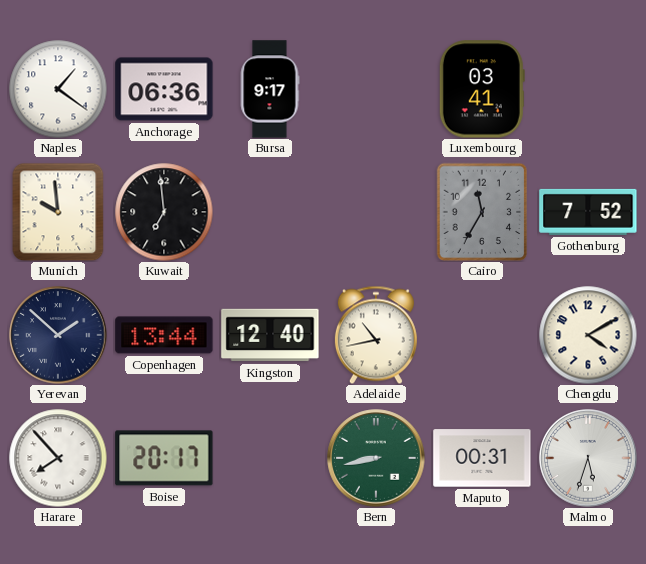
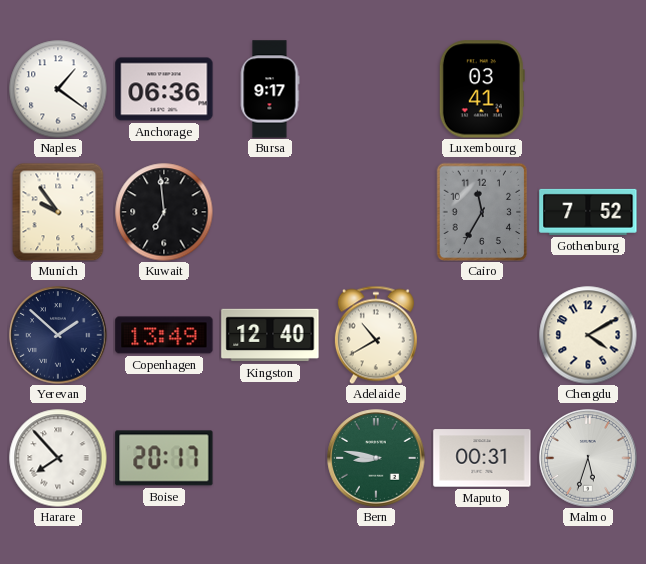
Munich: 9:59 -> 9:54 (58, 212)
Copenhagen: 13:44 -> 13:49 (164, 335)
Adelaide: 10:43 -> 10:40 (376, 335)
Bern: 8:43 -> 8:47 (376, 458)
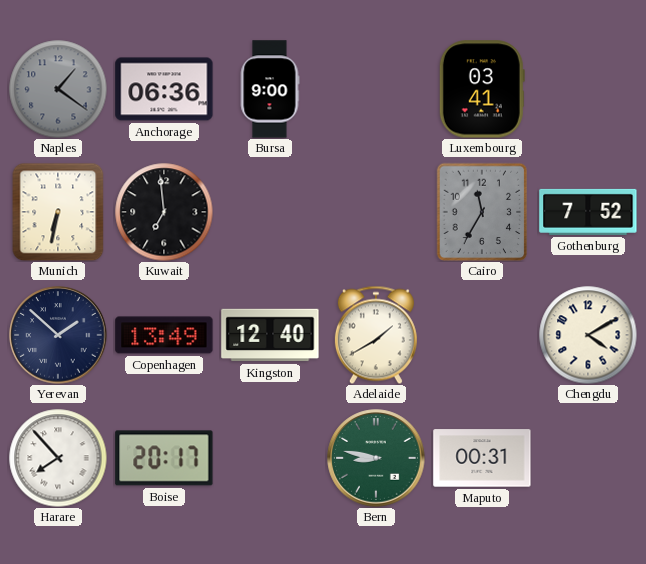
Naples dial: white -> grey (58, 89)
Bursa: 9:17 -> 9:00 (270, 89)
Munich: 9:54 -> 6:32 (58, 212)
Adelaide: 10:40 -> 1:40 (376, 335)
Malmo: 5:33 -> none (588, 458)
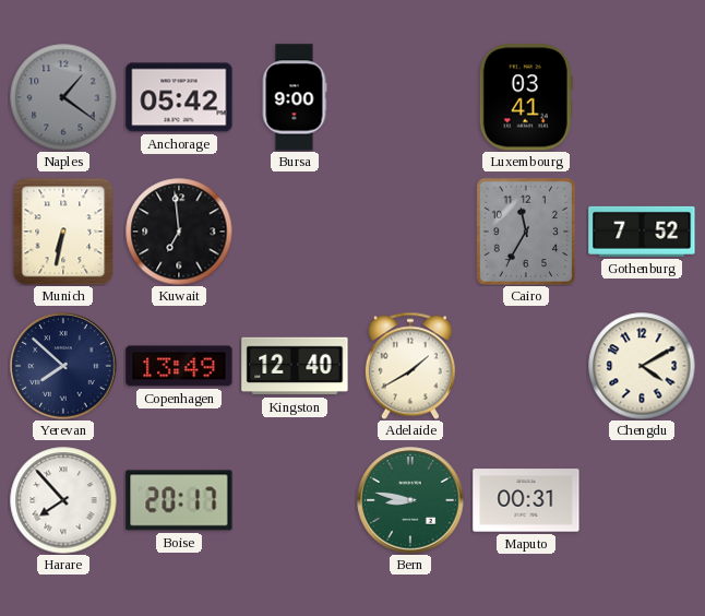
Anchorage: 06:36 -> 05:42 (179, 97)
Yerevan: 1:52 -> 7:52 (63, 366)
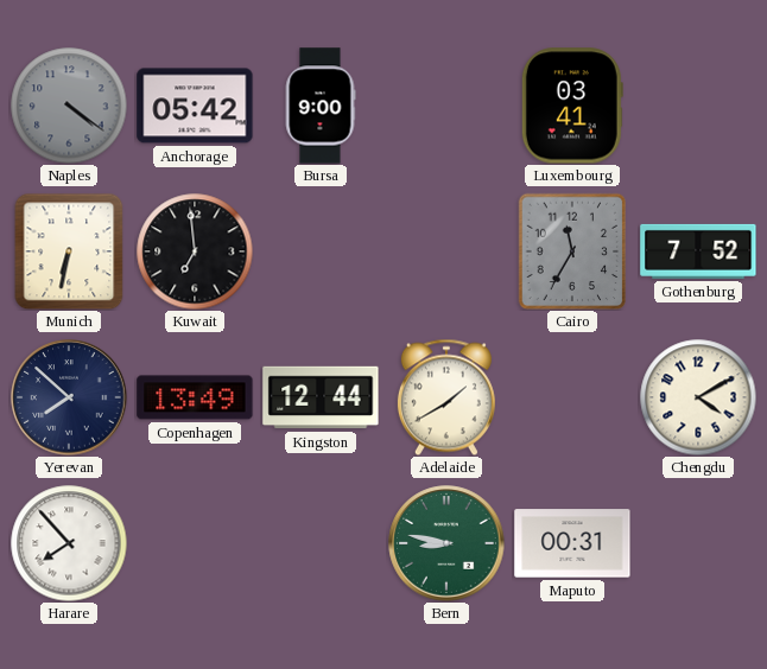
Naples: 1:21 -> 4:21 (69, 106)
Kingston: 12:40 -> 12:44 (321, 397)
Boise: 20:17 -> none (179, 500)
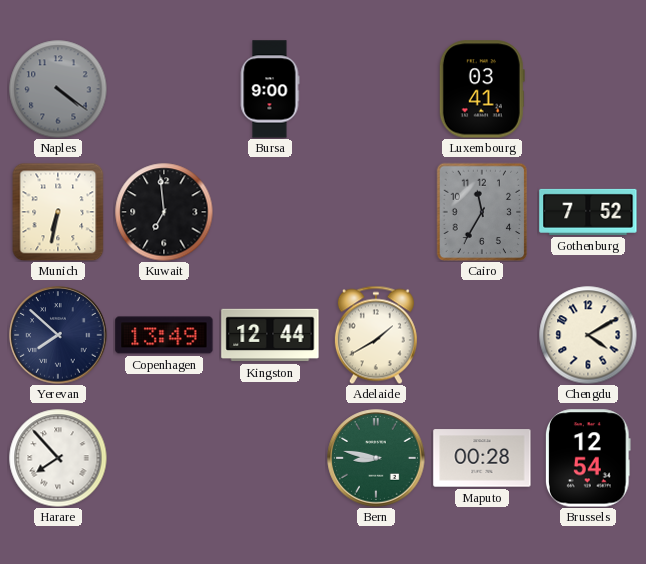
Anchorage: 05:42 -> none (195, 106)
Maputo: 00:31 -> 00:28 (482, 458)
Brussels: none -> 12:54 (588, 458)
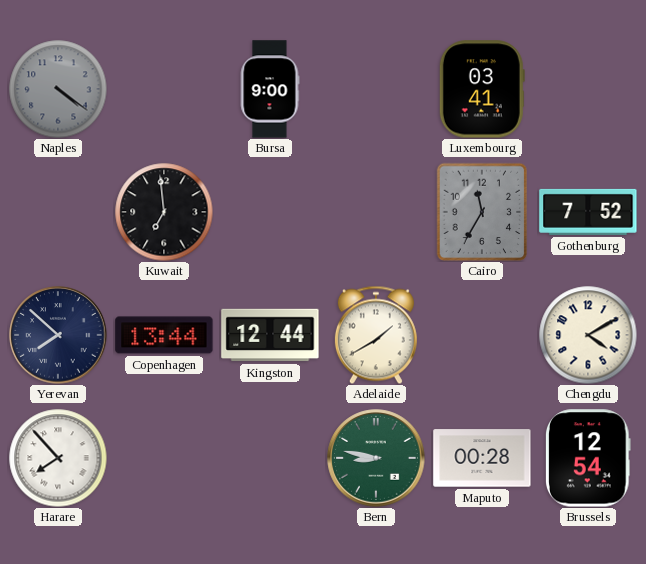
Munich: 6:32 -> none (58, 212)
Copenhagen: 13:49 -> 13:44 (164, 335)
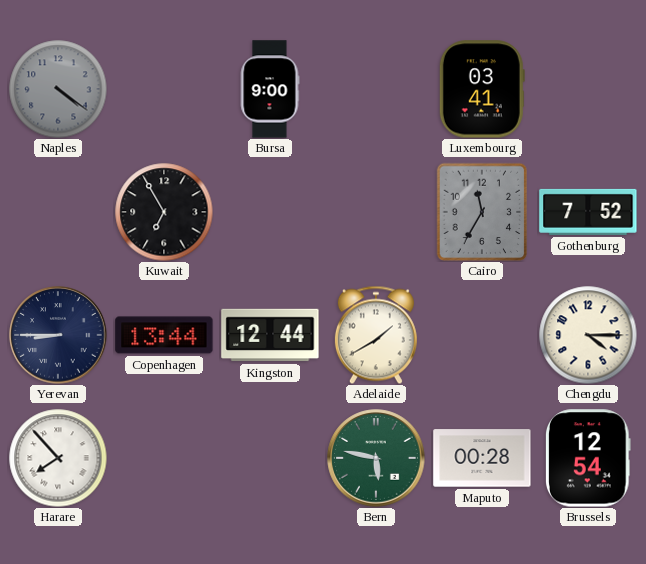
Kuwait: 6:59 -> 6:55 (164, 212)
Yerevan: 7:52 -> 8:45 (58, 335)
Chengdu: 4:10 -> 4:15 (588, 335)
Bern: 8:47 -> 5:47 (376, 458)
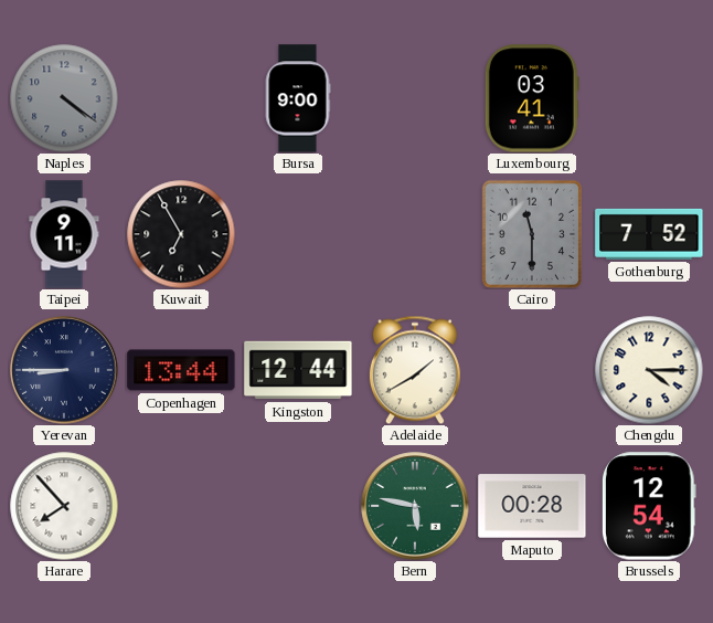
Taipei: none -> 9:11 (64, 234)
Cairo: 11:35 -> 11:30 (532, 234)
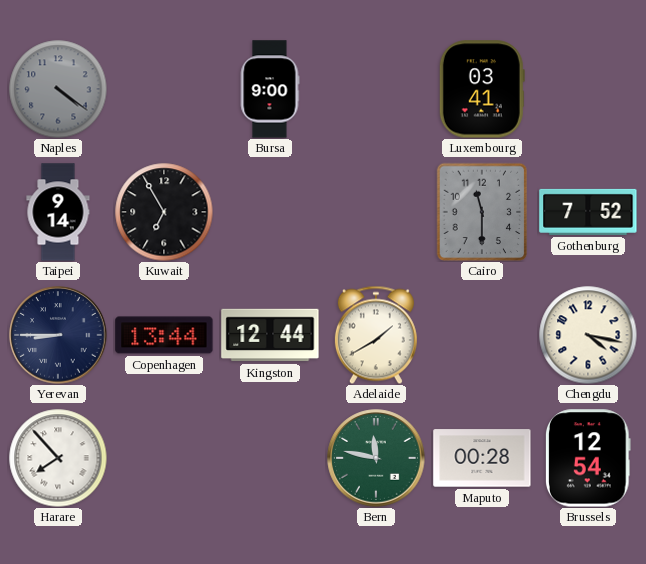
Taipei: 9:11 -> 9:14 (58, 212)
Chengdu: 4:15 -> 4:17 (588, 335)
Bern: 5:47 -> 11:47 (376, 458)
